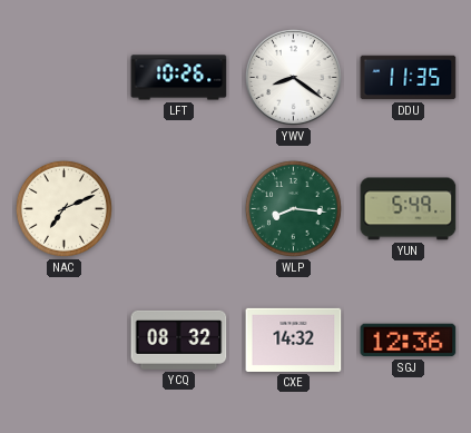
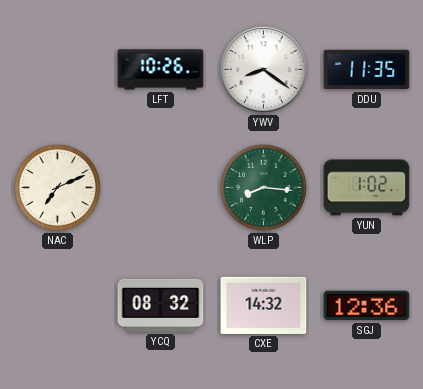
YUN: 5:49 -> 1:02 (367, 188)
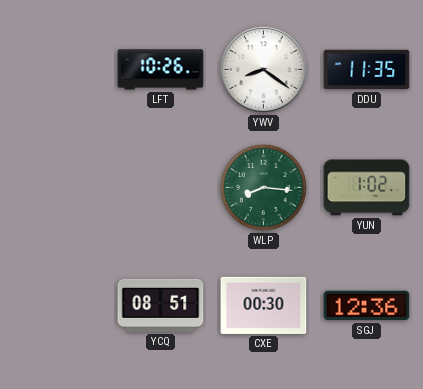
NAC: 7:11 -> none (57, 187)
YCQ: 08:32 -> 08:51 (161, 305)
CXE: 14:32 -> 00:30 (264, 305)
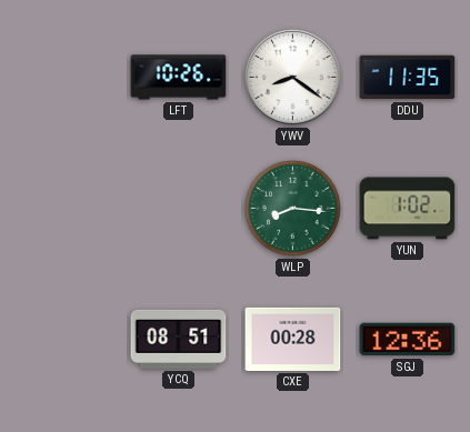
CXE: 00:30 -> 00:28 (293, 339)
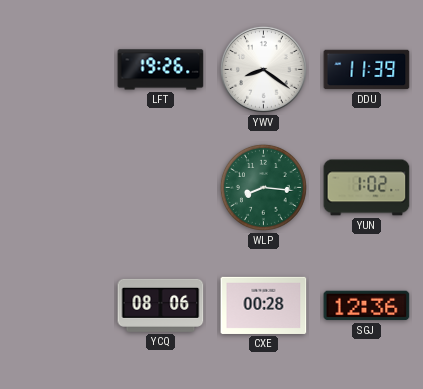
LFT: 10:26 -> 19:26 (161, 70)
DDU: 11:35 -> 11:39 (367, 70)
YCQ: 08:51 -> 08:06 (161, 305)
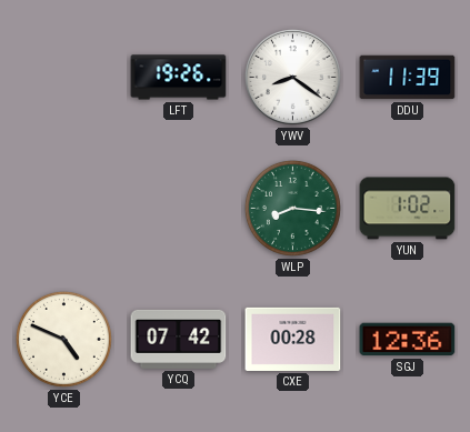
YCE: none -> 4:49 (63, 339)
YCQ: 08:06 -> 07:42 (179, 339)
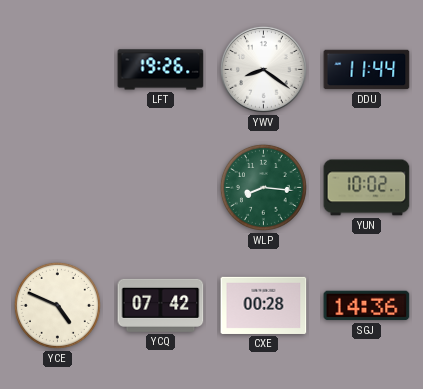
DDU: 11:39 -> 11:44 (367, 70)
YUN: 1:02 -> 10:02 (367, 188)
SGJ: 12:36 -> 14:36 (367, 306)
